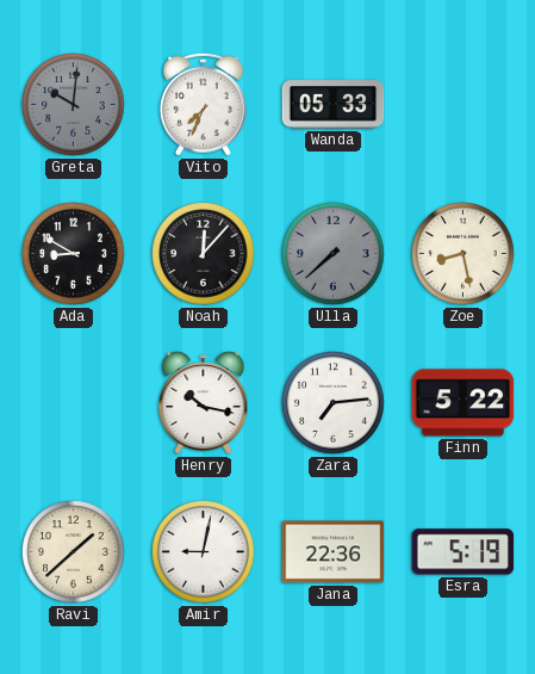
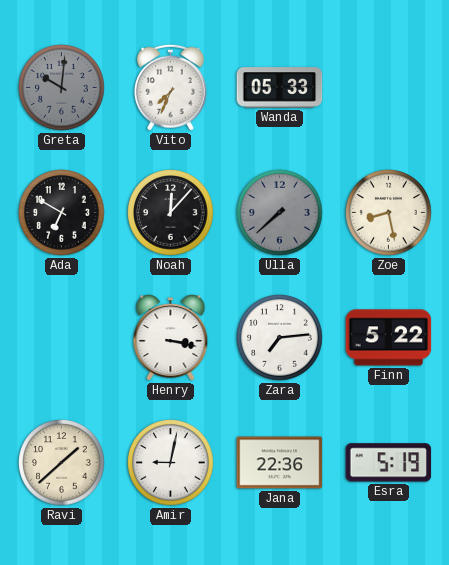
Ada: 8:50 -> 6:50 (62, 213)
Henry: 10:17 -> 3:17 (171, 338)
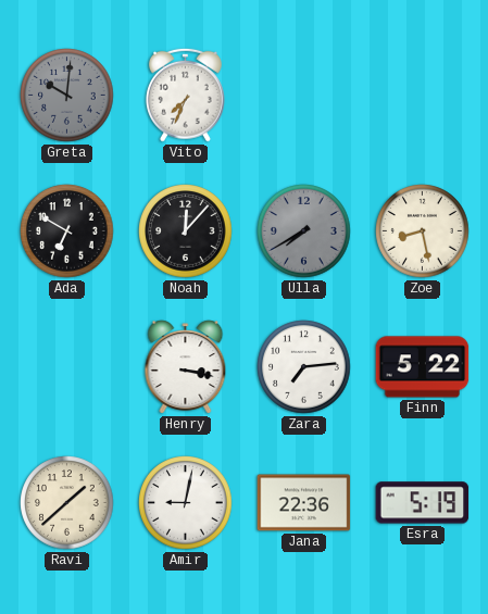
Wanda: 05:33 -> none (280, 88)
Ulla: 7:38 -> 7:40 (304, 231)
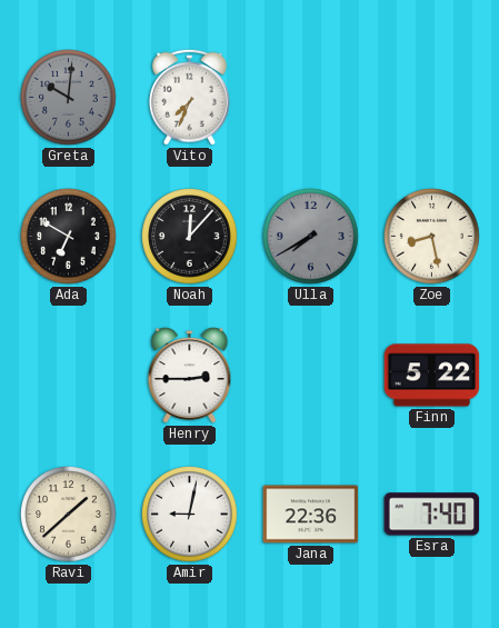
Henry: 3:17 -> 2:45 (190, 376)
Zara: 7:14 -> none (304, 367)
Esra: 5:19 -> 7:40 (432, 515)
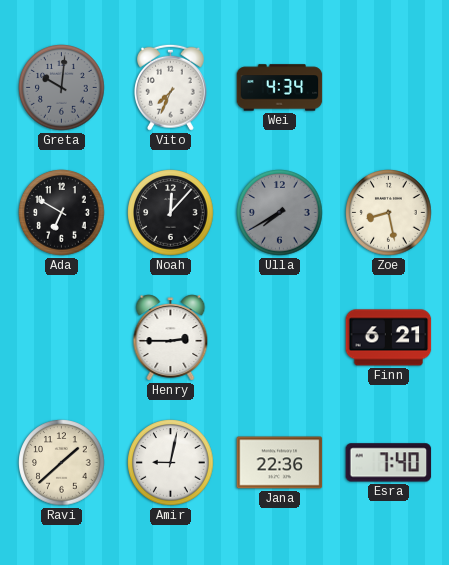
Wei: none -> 4:34 (280, 88)
Finn: 5:22 -> 6:21 (389, 338)
